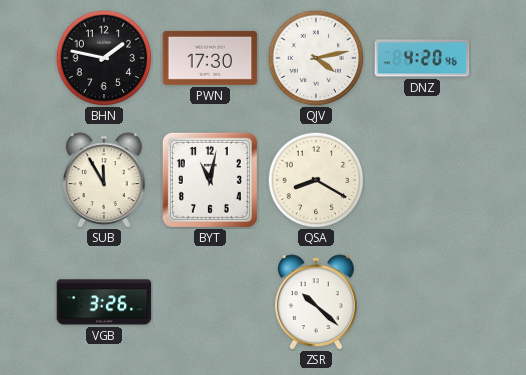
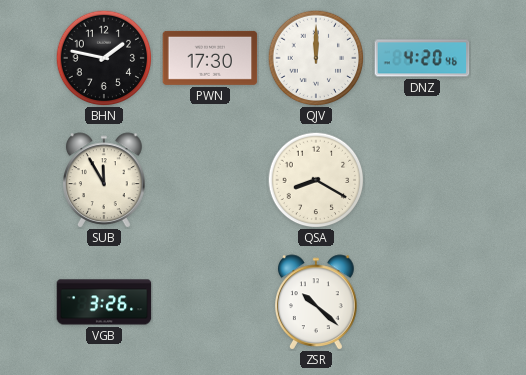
QJV: 4:13 -> 12:00 (316, 58)
BYT: 11:02 -> none (210, 180)
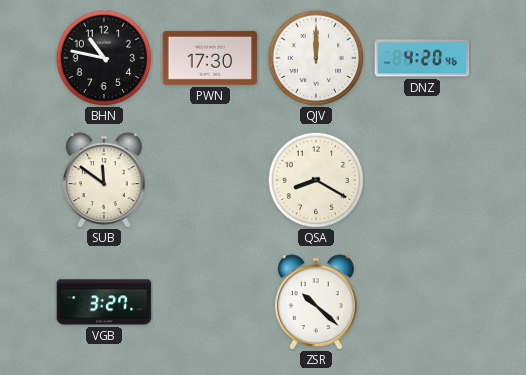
BHN: 1:47 -> 10:47 (104, 58)
SUB: 11:55 -> 11:51 (105, 180)
VGB: 3:26 -> 3:27 (104, 302)
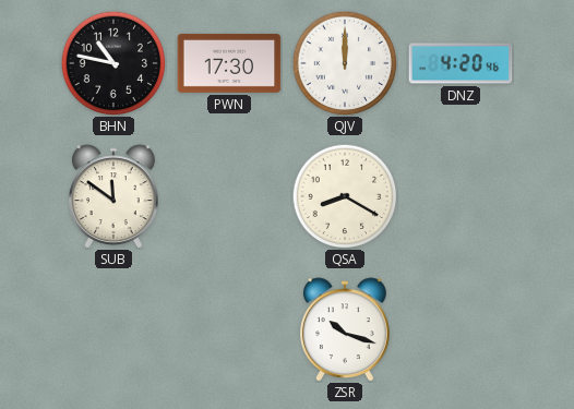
VGB: 3:27 -> none (104, 302)
ZSR: 10:22 -> 10:18 (346, 329)
